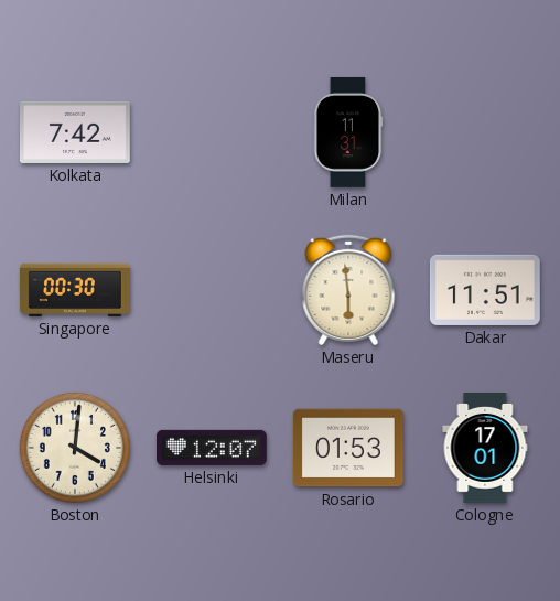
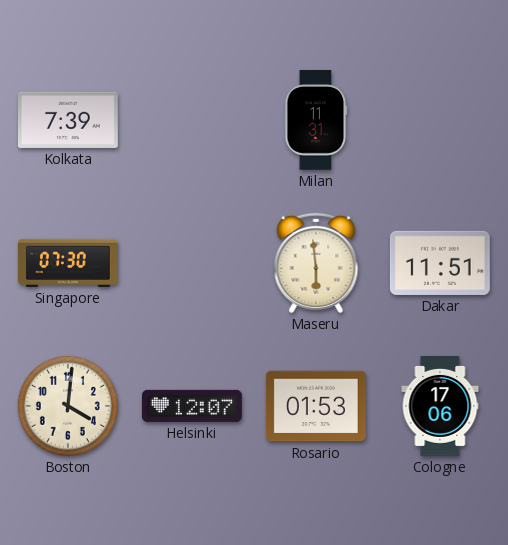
Kolkata: 7:42 -> 7:39 (68, 120)
Singapore: 00:30 -> 07:30 (69, 263)
Cologne: 17:01 -> 17:06 (440, 407)
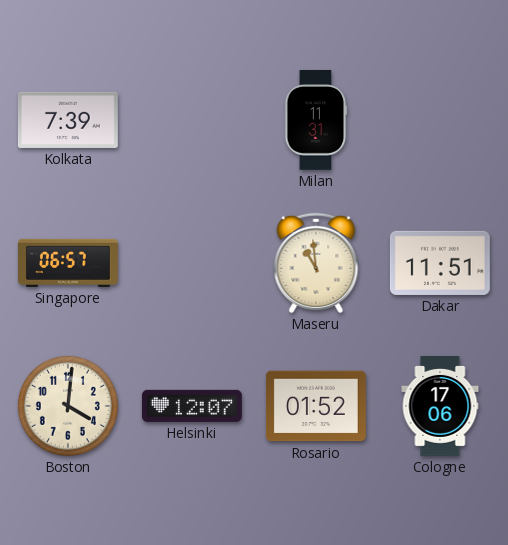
Singapore: 07:30 -> 06:57 (69, 263)
Maseru: 5:59 -> 10:59 (316, 263)
Rosario: 01:53 -> 01:52 (316, 406)
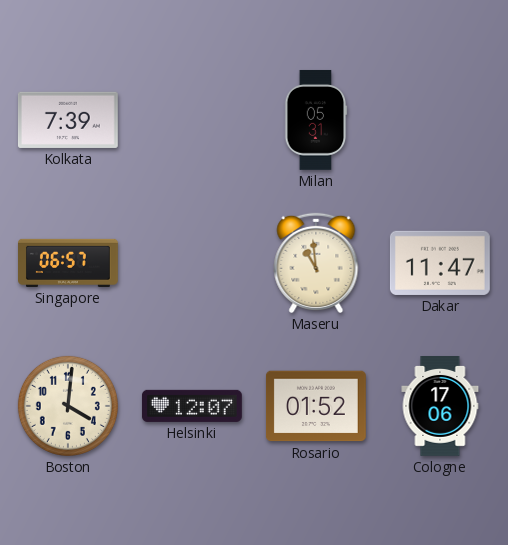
Milan: 11:31 -> 05:31 (316, 120)
Dakar: 11:51 -> 11:47 (440, 263)
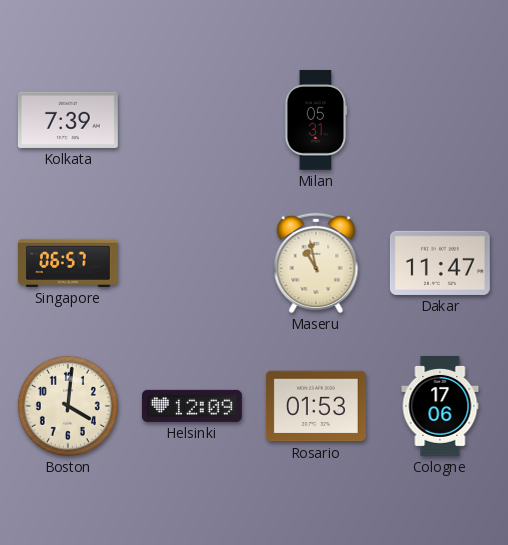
Maseru: 10:59 -> 10:58 (316, 263)
Helsinki: 12:07 -> 12:09 (192, 406)
Rosario: 01:52 -> 01:53 (316, 406)
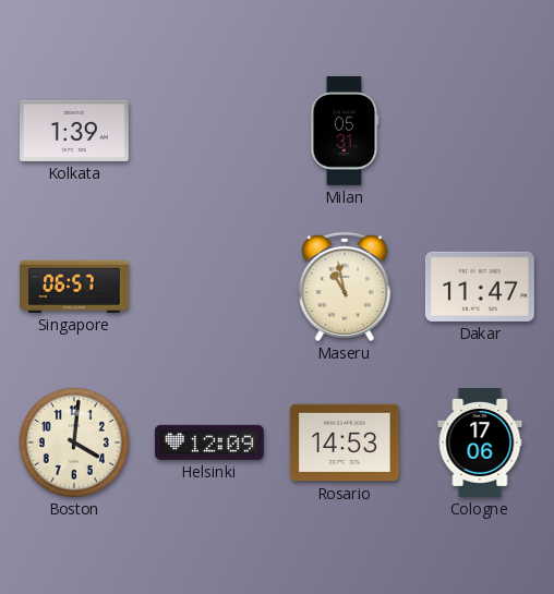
Kolkata: 7:39 -> 1:39 (74, 131)
Rosario: 01:53 -> 14:53 (345, 443)
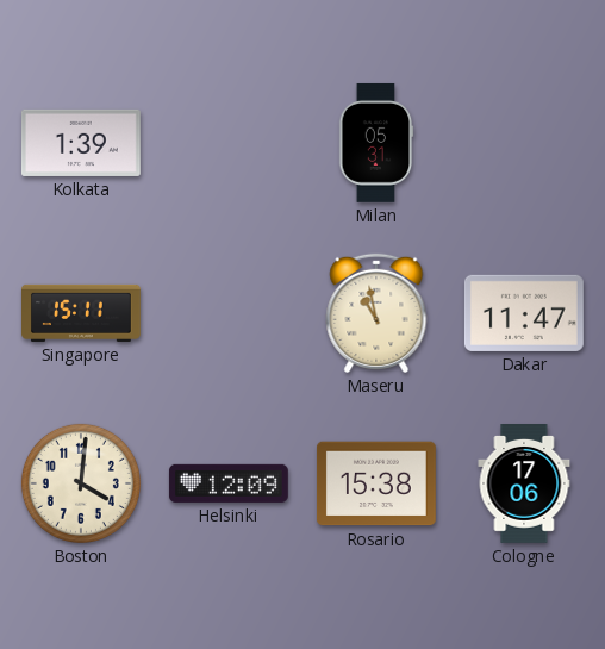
Singapore: 06:57 -> 15:11 (82, 313)
Rosario: 14:53 -> 15:38 (376, 483)
